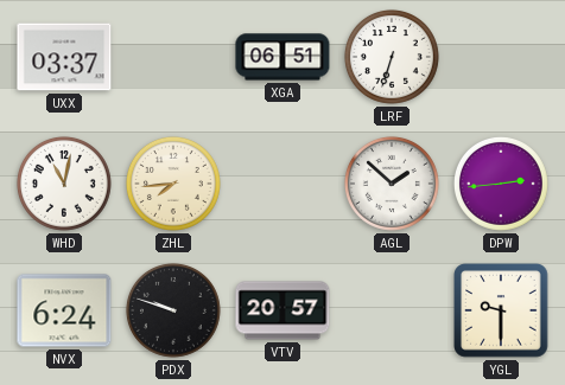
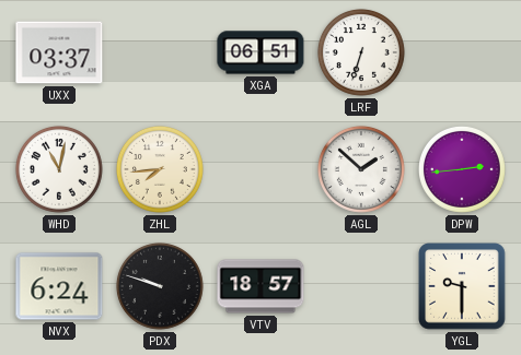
VTV: 20:57 -> 18:57 (260, 286)
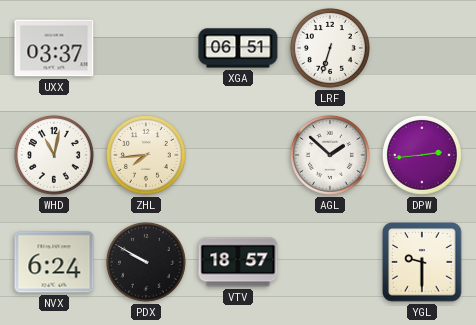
PDX: 9:48 -> 9:50 (146, 262)
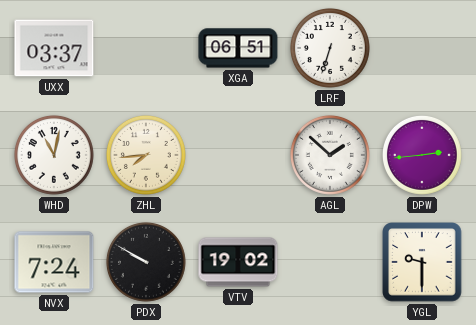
NVX: 6:24 -> 7:24 (54, 262)
VTV: 18:57 -> 19:02 (238, 262)
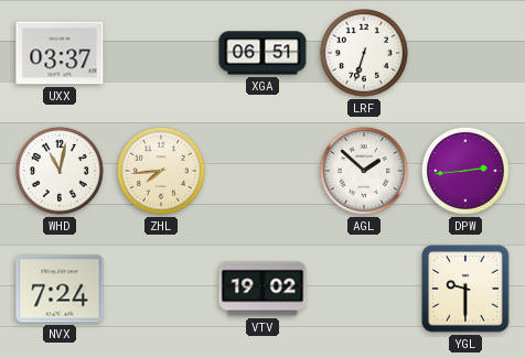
PDX: 9:50 -> none (146, 262)
